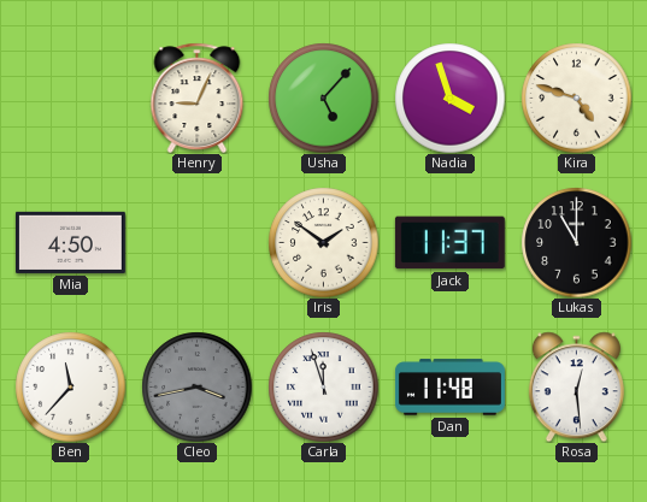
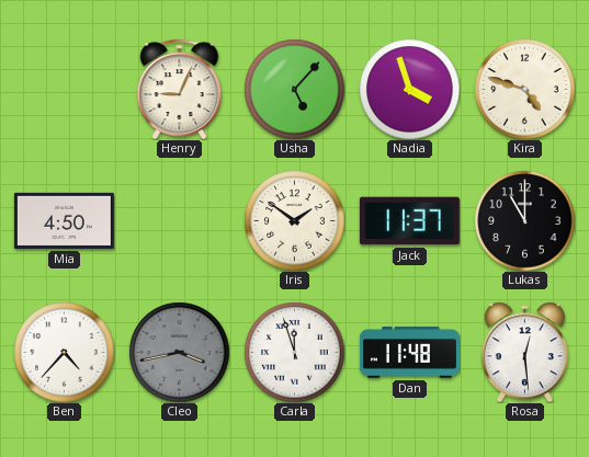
Ben: 11:37 -> 4:37 (64, 352)
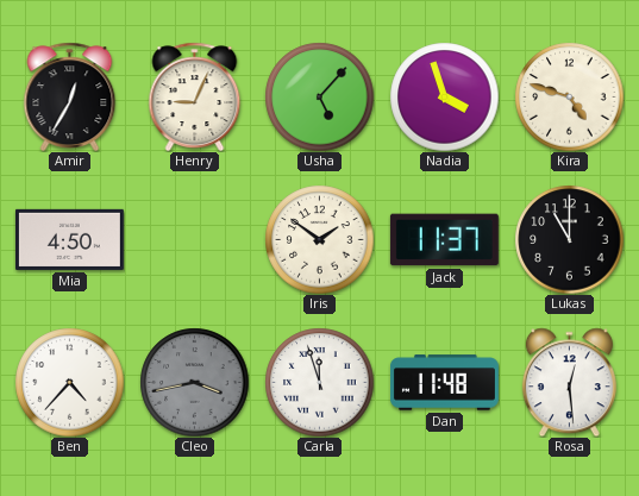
Amir: none -> 12:35 (70, 96)
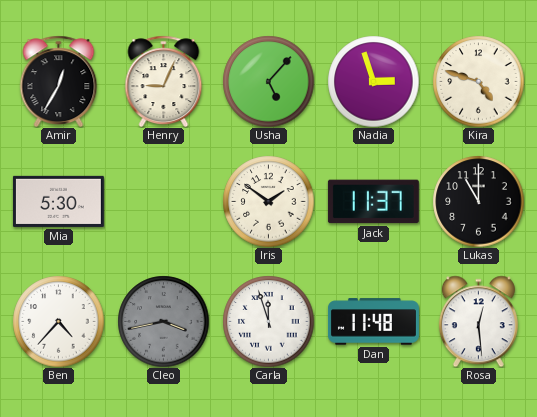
Nadia: 3:57 -> 2:57 (373, 81)
Mia: 4:50 -> 5:30 (58, 201)
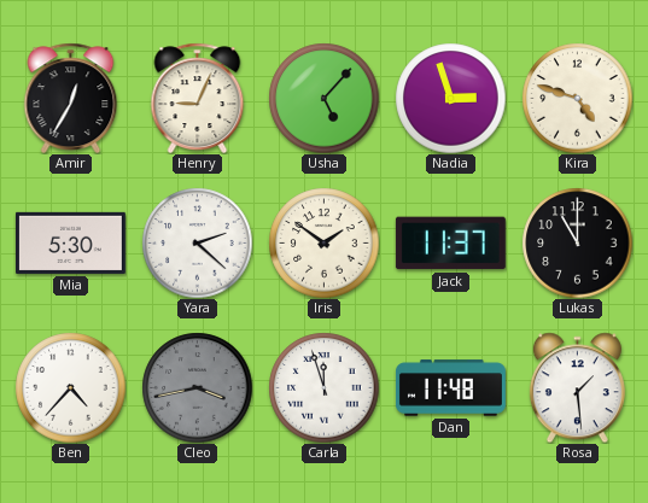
Yara: none -> 2:22 (197, 242)
Rosa: 12:29 -> 1:29 (577, 387)
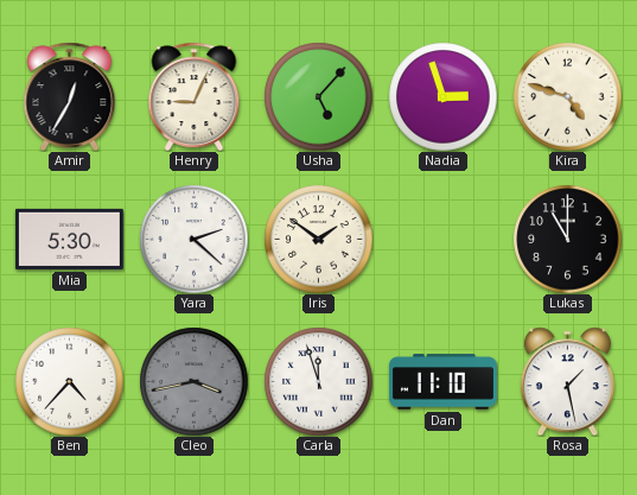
Jack: 11:37 -> none (450, 244)
Dan: 11:48 -> 11:10 (442, 382)
Rosa: 1:29 -> 1:28 (567, 381)
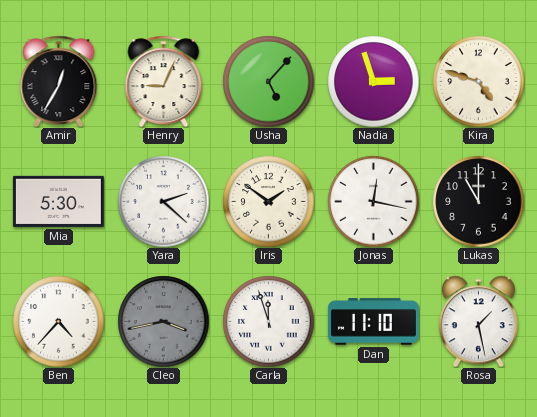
Jonas: none -> 12:17 (373, 201)
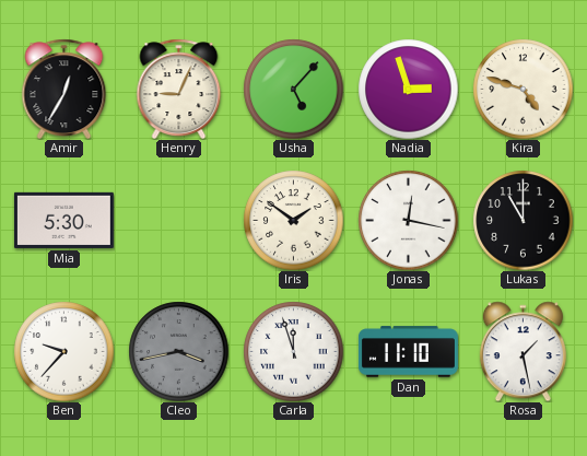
Yara: 2:22 -> none (163, 201)
Ben: 4:37 -> 9:37 (63, 351)
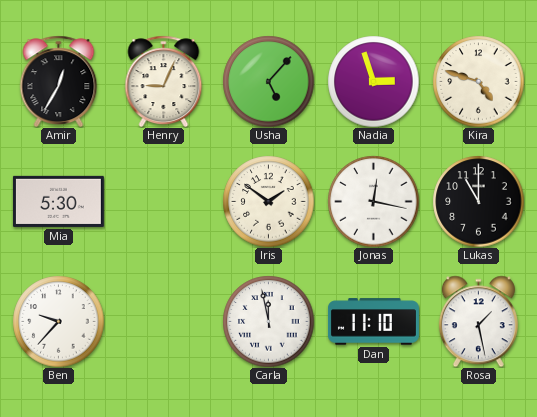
Cleo: 3:43 -> none (178, 351)
Carla: 11:57 -> 11:58 (268, 321)
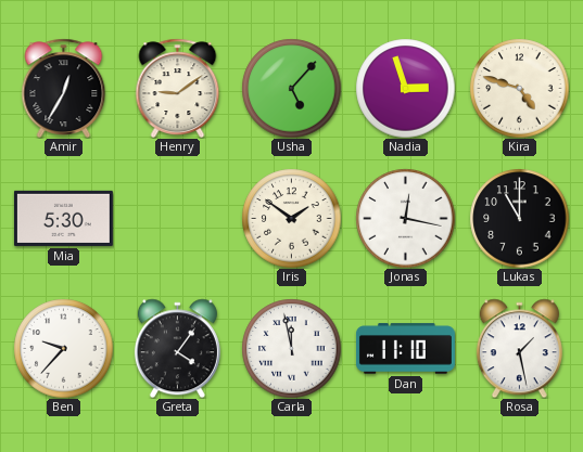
Henry: 9:04 -> 9:09 (178, 88)
Greta: none -> 4:06 (177, 348)
